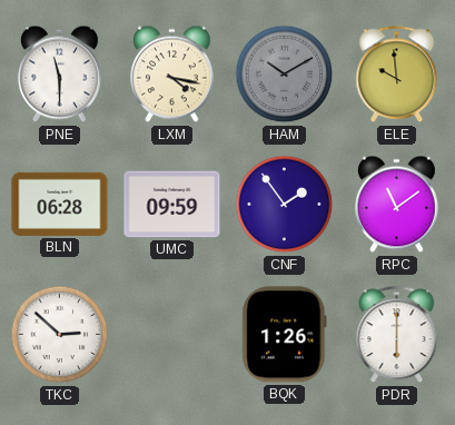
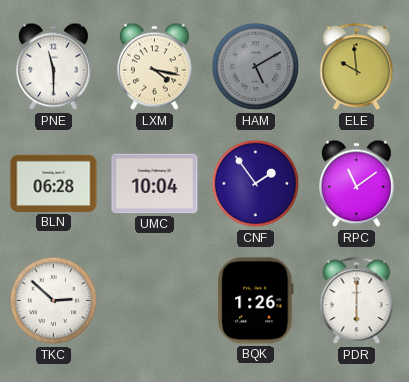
HAM: 10:10 -> 5:10 (256, 67)
UMC: 09:59 -> 10:04 (155, 184)
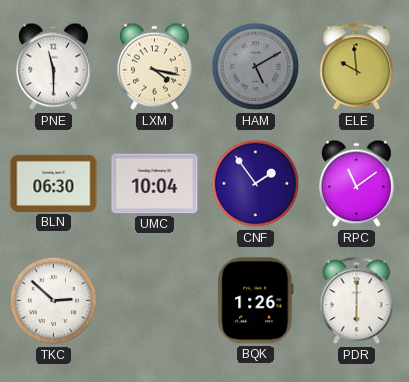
BLN: 06:28 -> 06:30 (54, 183)
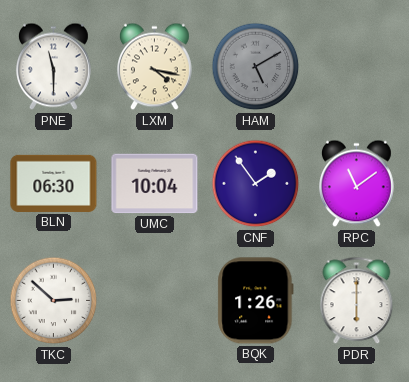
ELE: 9:59 -> none (357, 67)
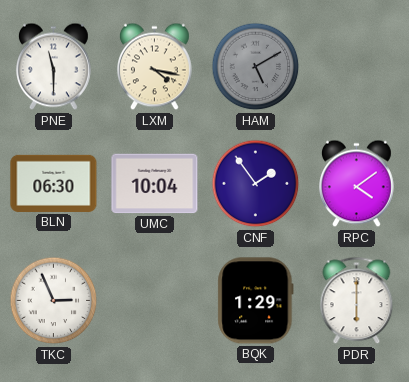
RPC: 11:09 -> 4:09 (357, 184)
TKC: 2:52 -> 2:56 (54, 301)
BQK: 1:26 -> 1:29 (256, 301)
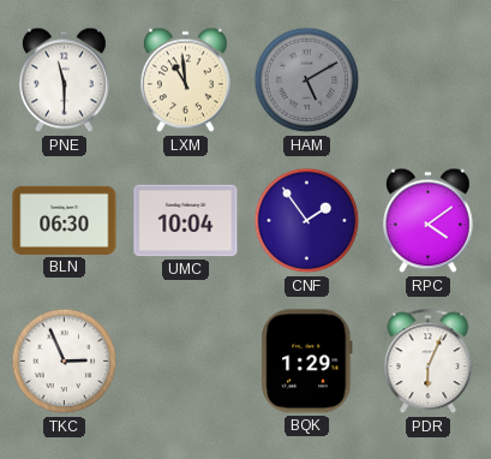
LXM: 4:17 -> 10:59 (186, 81)
PDR: 6:00 -> 6:04 (429, 362)
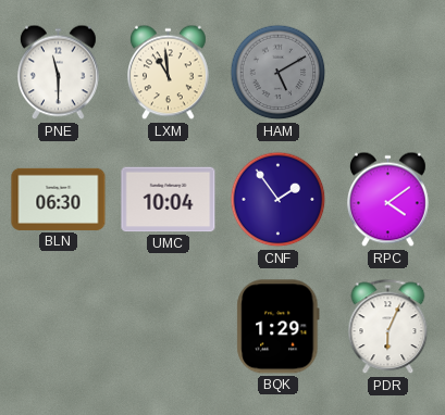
TKC: 2:56 -> none (65, 362)
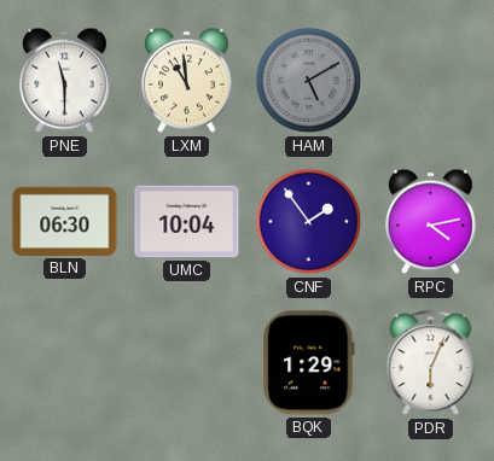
RPC: 4:09 -> 4:13 (431, 222)
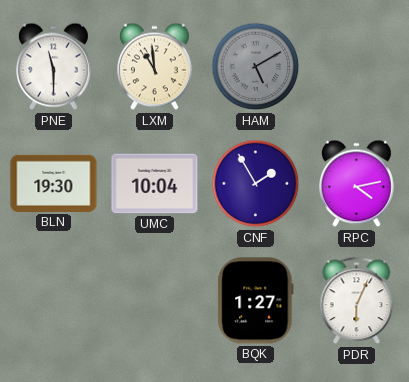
BLN: 06:30 -> 19:30 (54, 183)
CNF: 1:54 -> 1:55 (256, 184)
BQK: 1:29 -> 1:27 (256, 301)
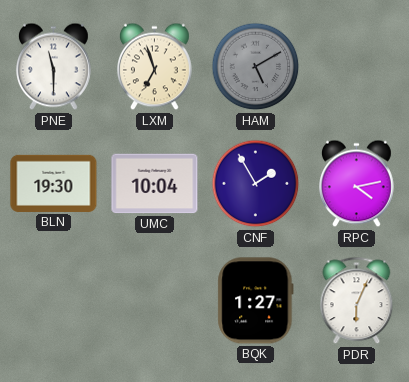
LXM: 10:59 -> 6:57 (155, 67)
